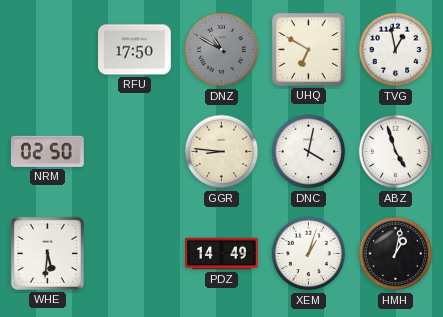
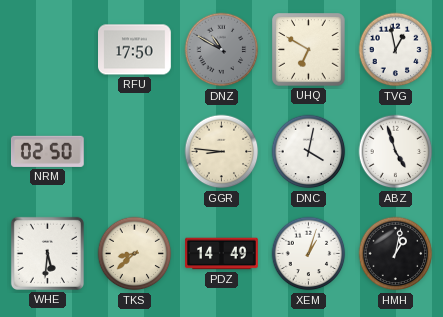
TKS: none -> 8:38 (135, 254)
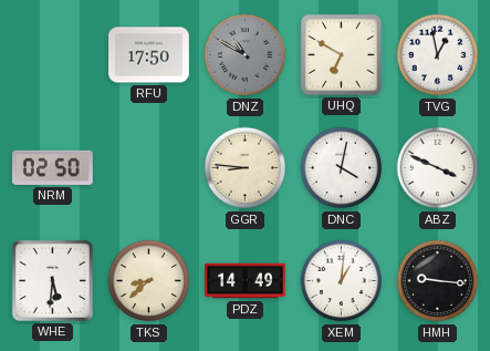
ABZ: 4:57 -> 3:49 (438, 168)
XEM: 1:03 -> 1:01 (342, 281)
HMH: 1:02 -> 9:16 (438, 281)
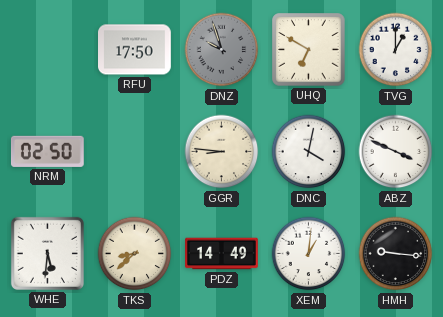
DNZ: 10:50 -> 9:57 (222, 50)
TVG: 12:58 -> 1:00 (396, 50)
